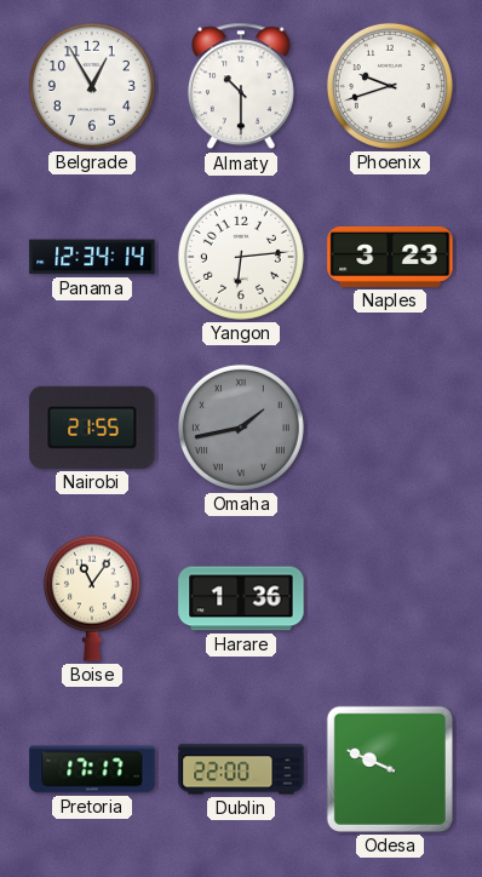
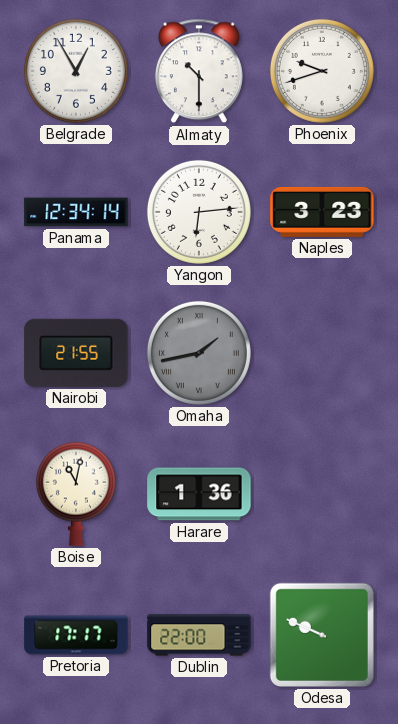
Boise: 11:06 -> 11:02 (76, 494)
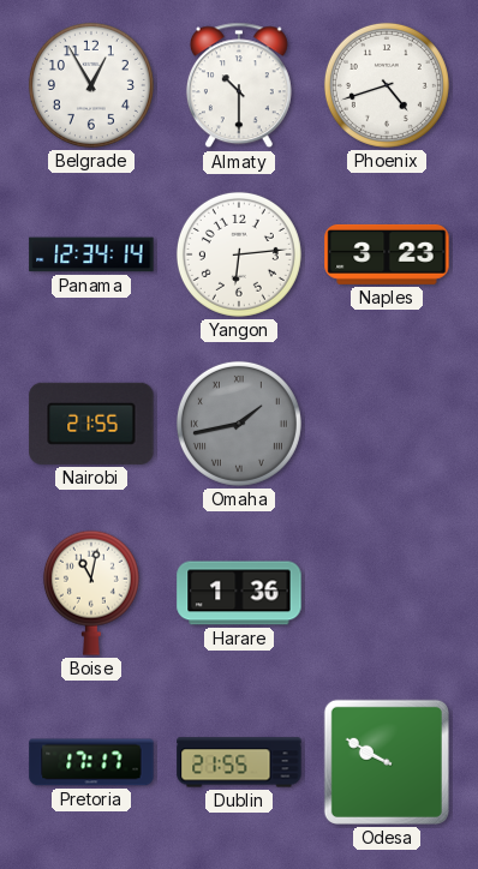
Phoenix: 9:42 -> 4:42 (387, 85)
Dublin: 22:00 -> 21:55 (239, 762)
Odesa: 9:49 -> 9:50 (387, 762)
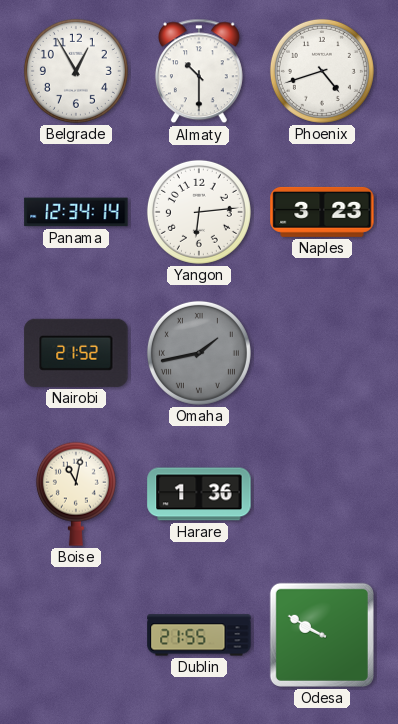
Nairobi: 21:55 -> 21:52 (76, 353)
Pretoria: 17:17 -> none (91, 762)
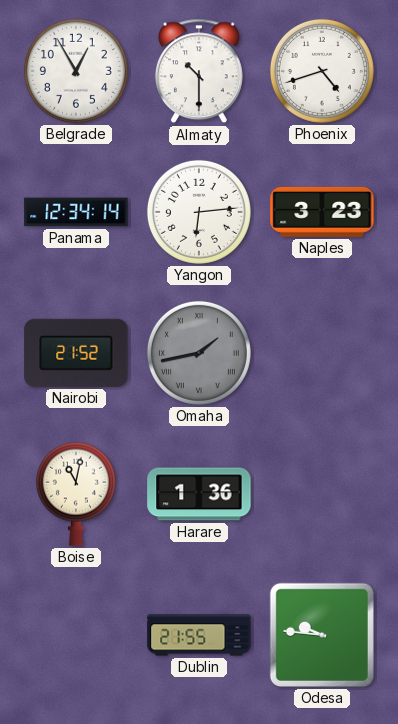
Odesa: 9:50 -> 9:46 (322, 635)
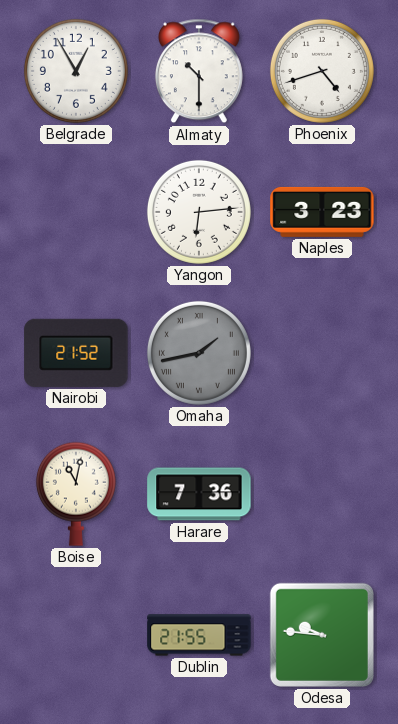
Panama: 12:34 -> none (76, 212)
Harare: 1:36 -> 7:36 (199, 494)
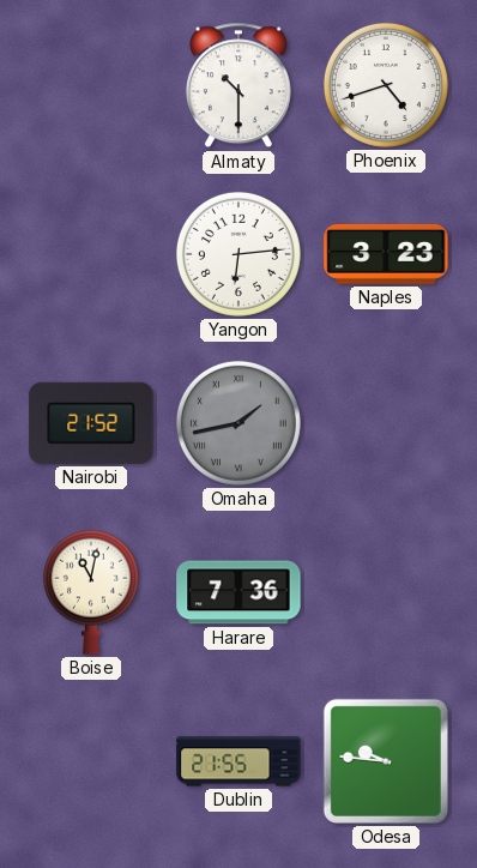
Belgrade: 12:55 -> none (76, 71)
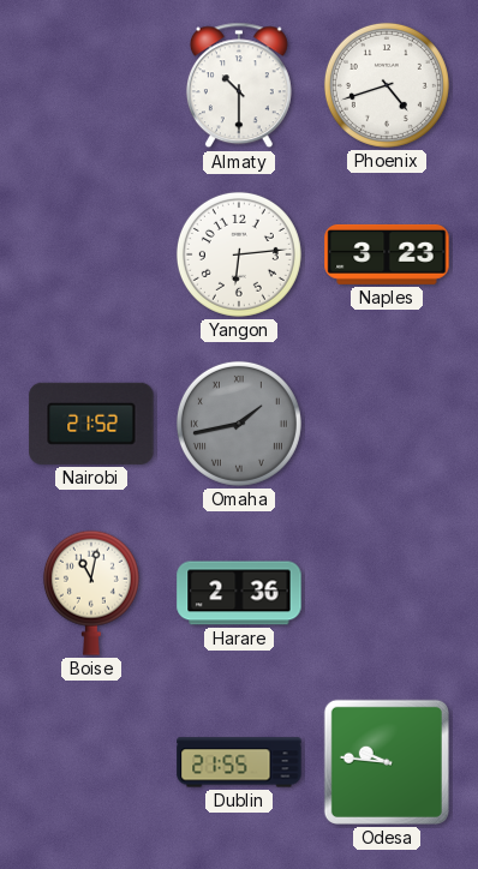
Harare: 7:36 -> 2:36 (239, 593)
